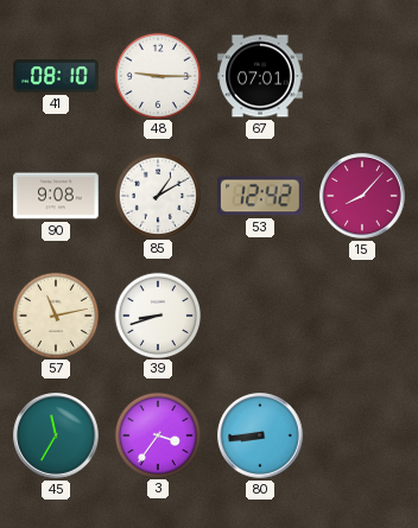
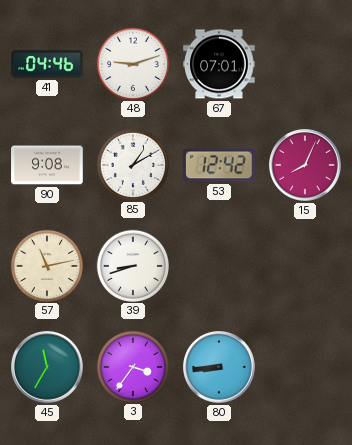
41: 08:10 -> 04:46 (47, 64)
48: 9:15 -> 9:12 (132, 63)
15: 8:07 -> 8:04 (305, 165)
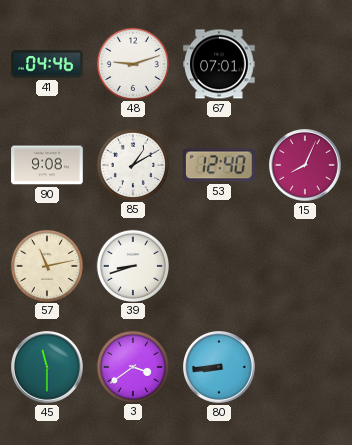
53: 12:42 -> 12:40 (219, 165)
45: 11:35 -> 11:30 (47, 367)
3: 3:36 -> 3:39 (132, 366)
